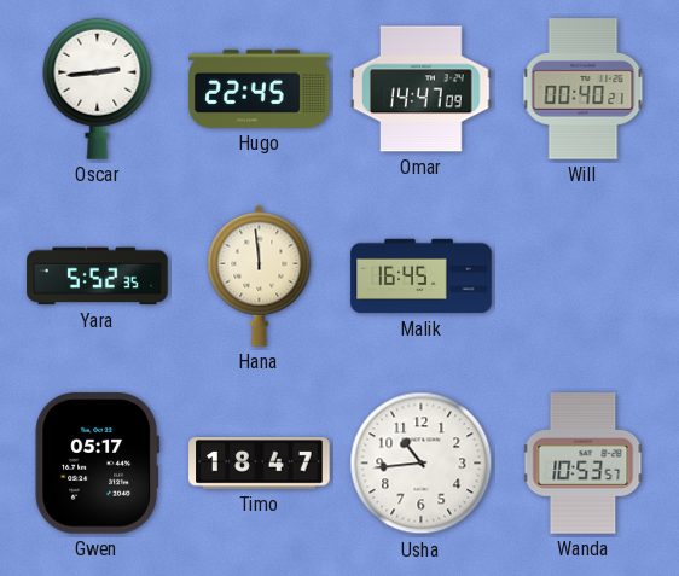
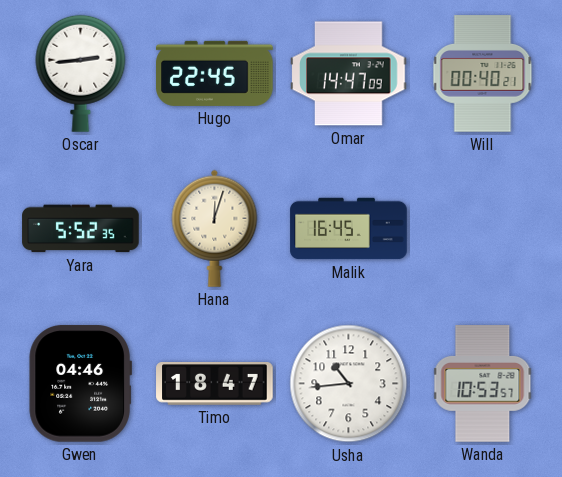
Hana: 11:59 -> 12:03 (215, 228)
Gwen: 05:17 -> 04:46 (80, 384)
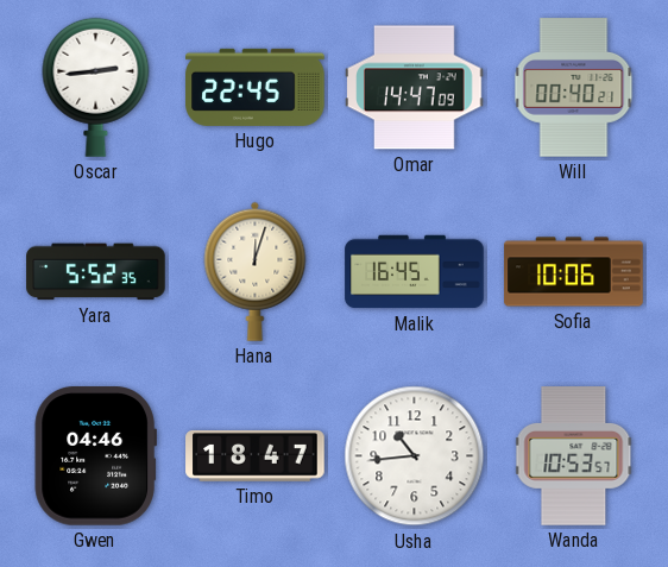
Sofia: none -> 10:06 (574, 272)
